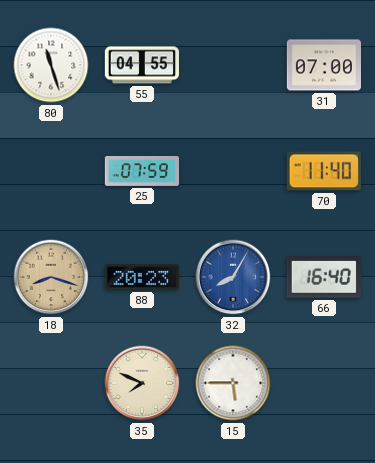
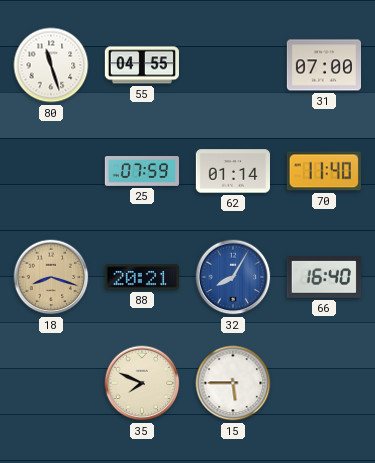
62: none -> 01:14 (232, 171)
88: 20:23 -> 20:21 (142, 277)
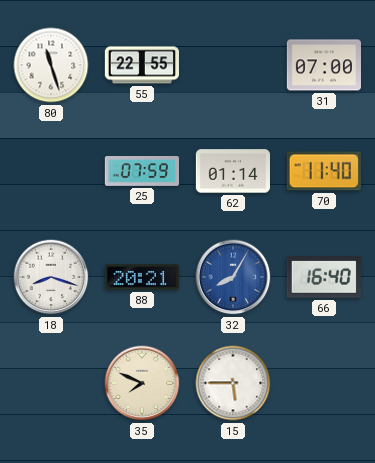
55: 04:55 -> 22:55 (141, 65)
18 dial: champagne -> white (51, 277)
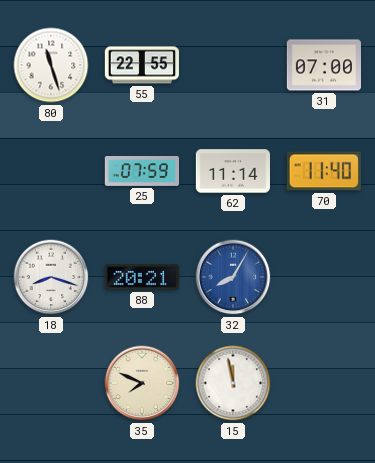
62: 01:14 -> 11:14 (232, 171)
66: 16:40 -> none (324, 278)
15: 5:45 -> 11:58 (233, 383)
